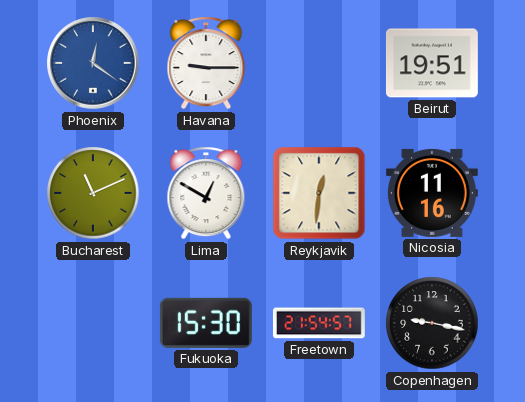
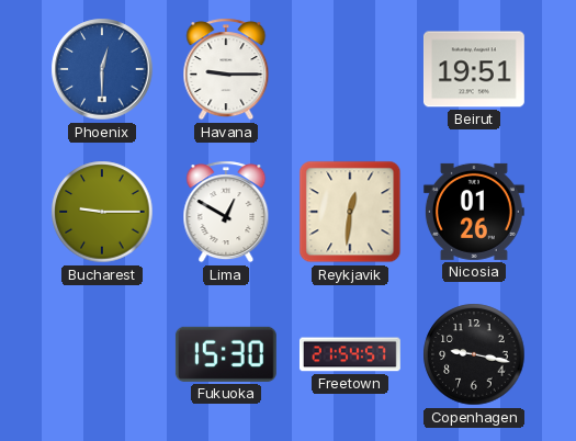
Phoenix: 12:21 -> 12:30 (102, 69)
Bucharest: 11:11 -> 9:15 (102, 212)
Nicosia: 11:16 -> 01:26 (474, 212)
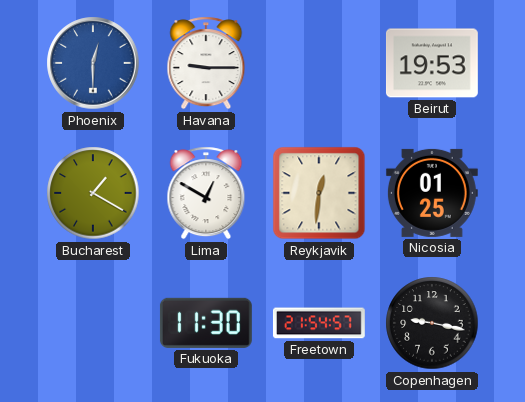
Beirut: 19:51 -> 19:53 (432, 63)
Bucharest: 9:15 -> 1:20 (93, 193)
Nicosia: 01:26 -> 01:25 (432, 193)
Fukuoka: 15:30 -> 11:30 (206, 323)
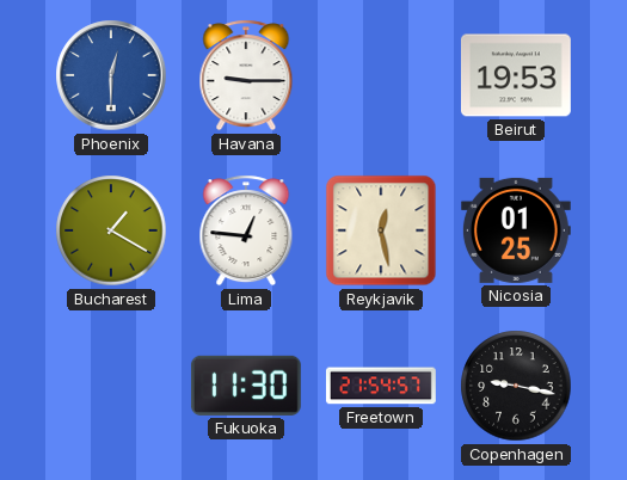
Lima: 12:50 -> 12:46 (246, 230)
Reykjavik: 12:31 -> 12:28 (381, 230)
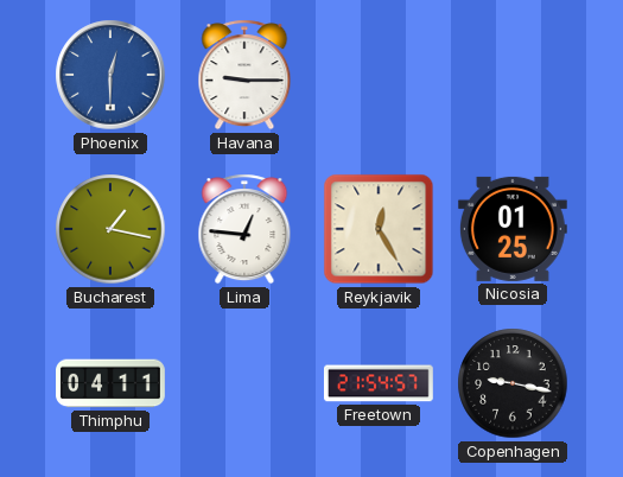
Beirut: 19:53 -> none (516, 75)
Bucharest: 1:20 -> 1:17 (110, 229)
Reykjavik: 12:28 -> 12:25 (379, 229)
Thimphu: none -> 04:11 (112, 383)
Fukuoka: 11:30 -> none (246, 386)
